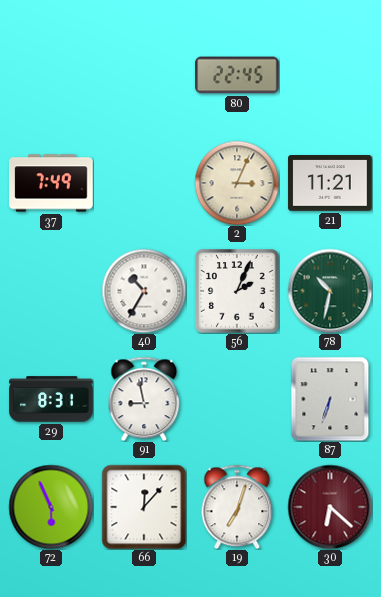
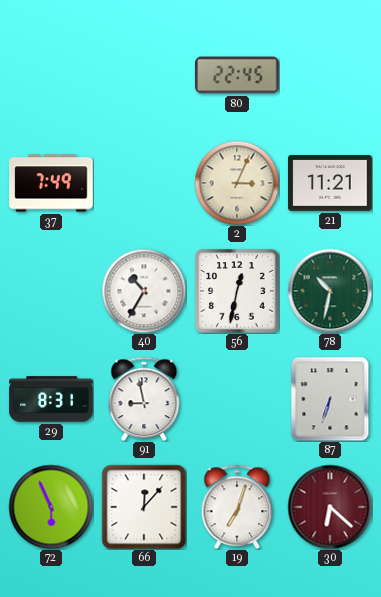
56: 2:04 -> 12:32 (237, 291)
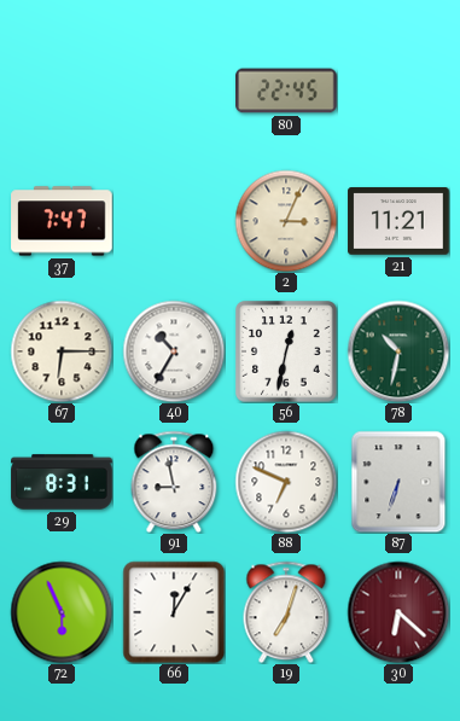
37: 7:49 -> 7:47 (62, 221)
67: none -> 6:15 (62, 351)
88: none -> 6:49 (286, 482)
66: 12:07 -> 12:05 (174, 612)
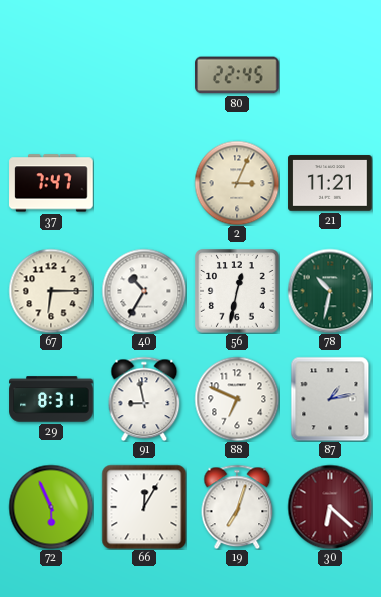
87: 6:33 -> 1:13 (330, 399)
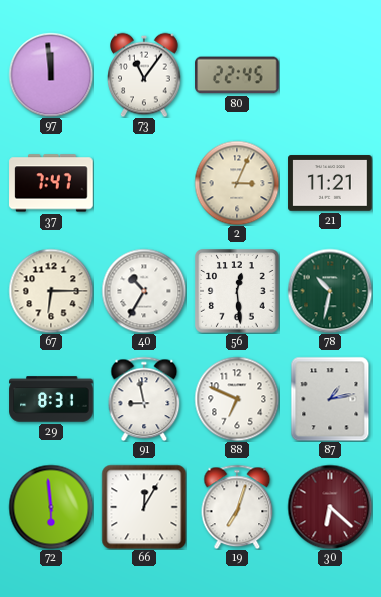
97: none -> 11:59 (51, 75)
73: none -> 11:06 (144, 75)
56: 12:32 -> 12:29 (237, 291)
72: 5:56 -> 5:59 (51, 507)
